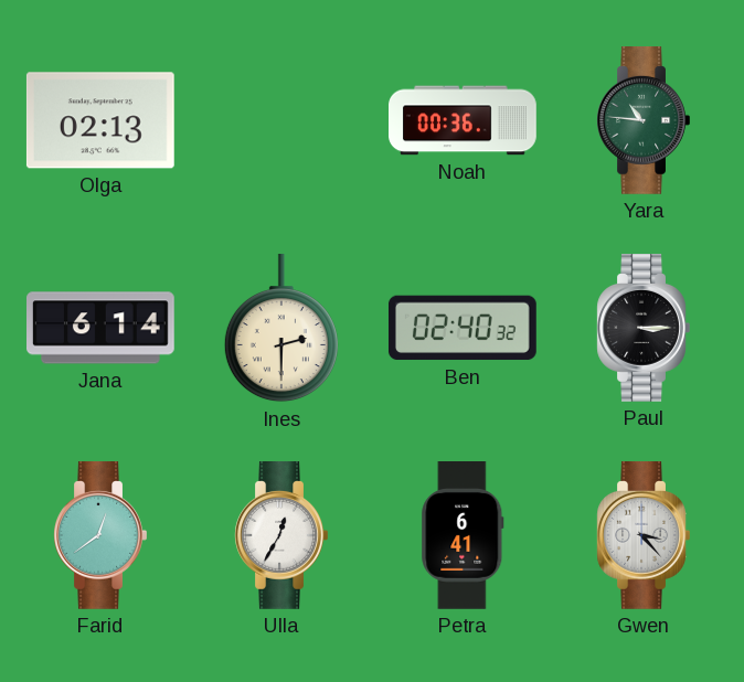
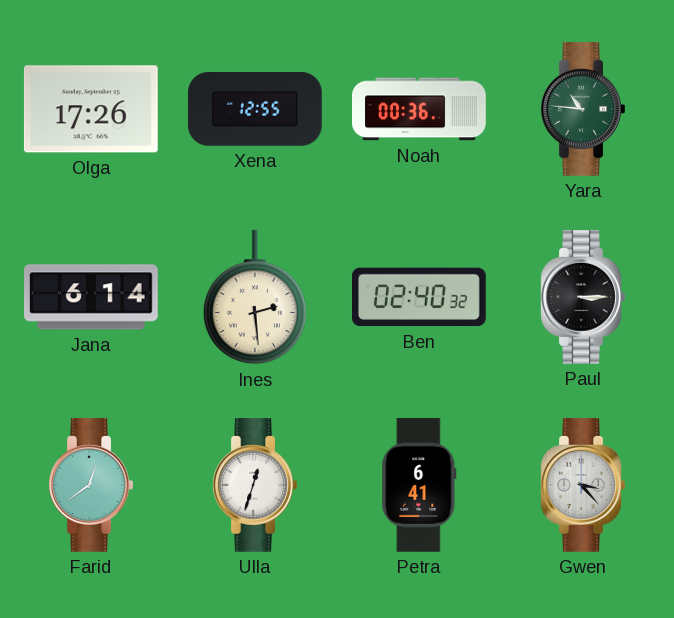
Olga: 02:13 -> 17:26 (91, 109)
Xena: none -> 12:55 (255, 109)
Ines: 2:30 -> 2:29 (255, 297)
Ulla: 12:35 -> 12:33 (255, 486)
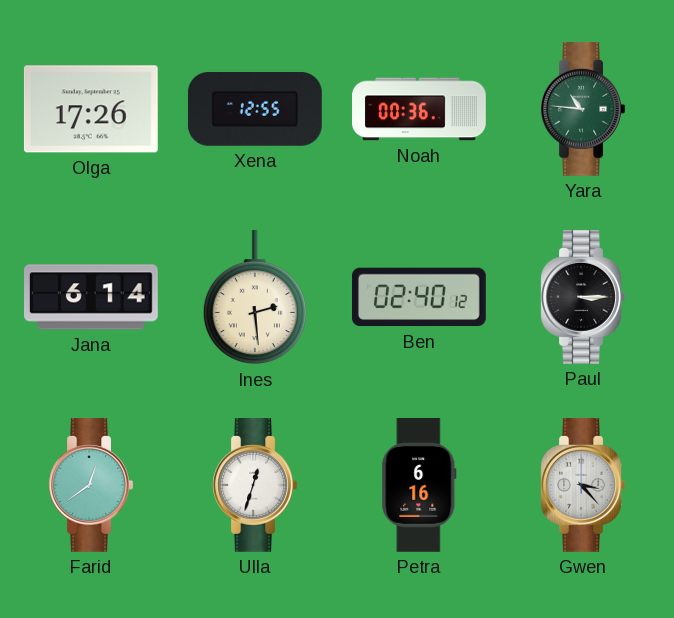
Ben: 02:40:32 -> 02:40:12 (419, 297)
Petra: 6:41 -> 6:16 (419, 486)
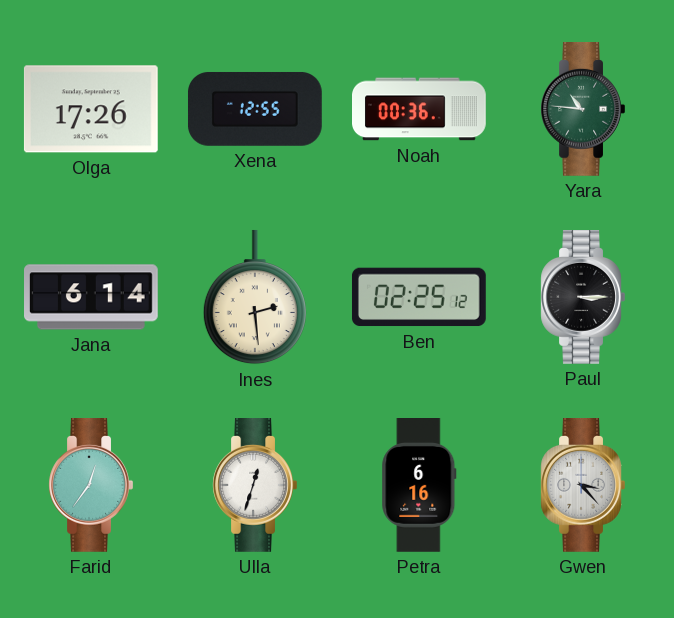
Ben: 02:40 -> 02:25 (419, 297)
Farid: 12:39 -> 12:36 (91, 486)
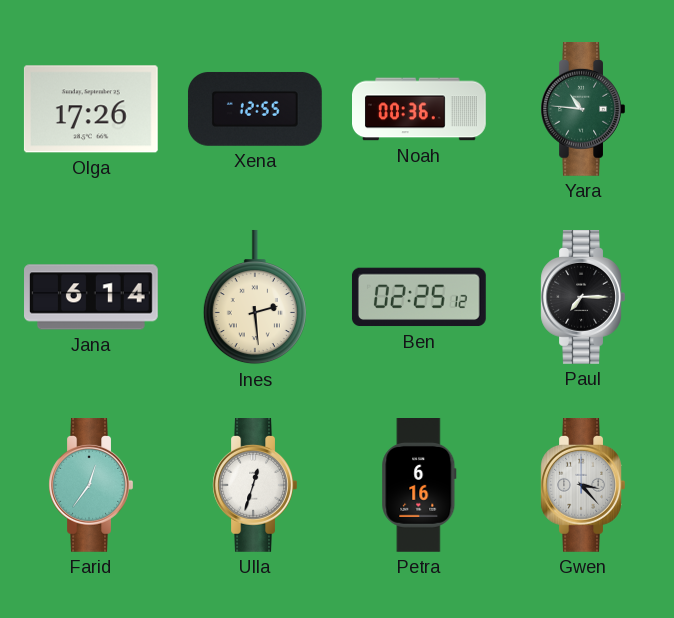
Paul: 3:15 -> 7:15 (583, 298)
